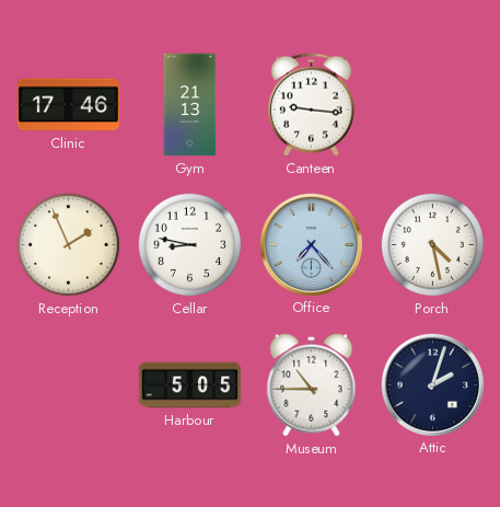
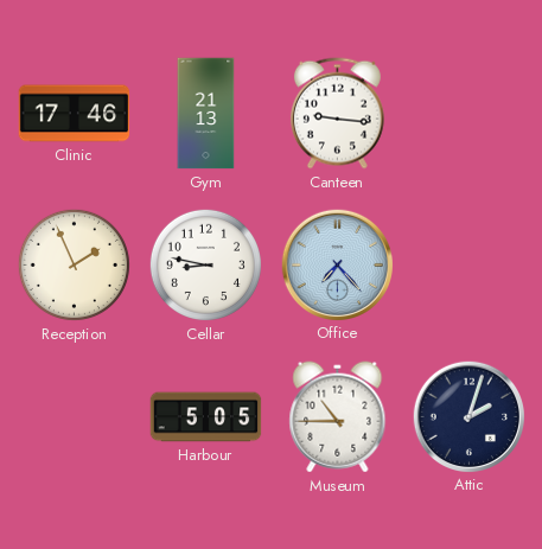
Porch: 4:28 -> none (432, 244)
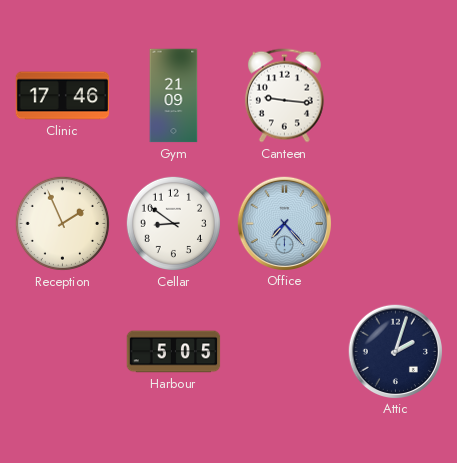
Gym: 21:13 -> 21:09 (174, 96)
Cellar: 8:47 -> 8:51 (173, 223)
Museum: 10:45 -> none (338, 417)
